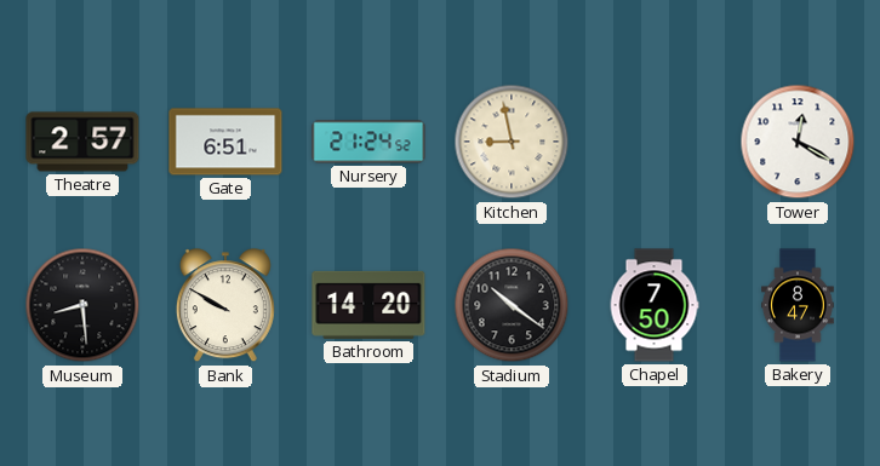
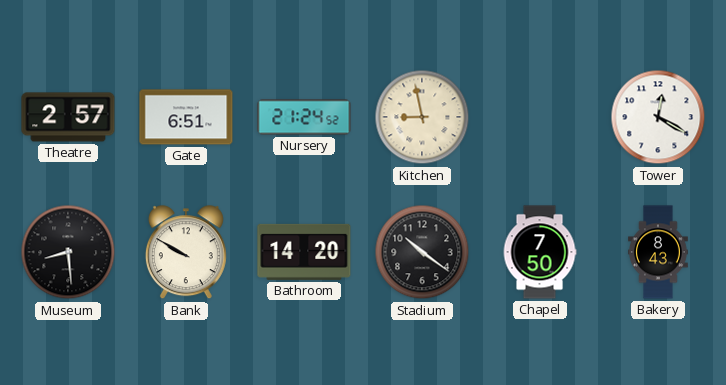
Bakery: 8:47 -> 8:43 (659, 252)
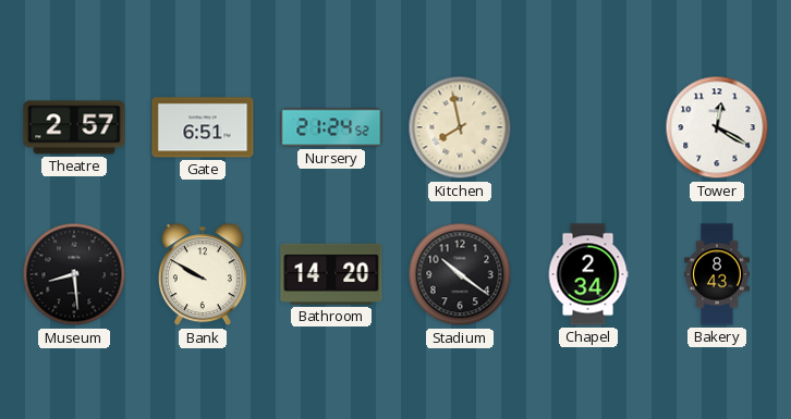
Kitchen: 8:58 -> 7:58 (460, 127)
Chapel: 7:50 -> 2:34 (588, 274)
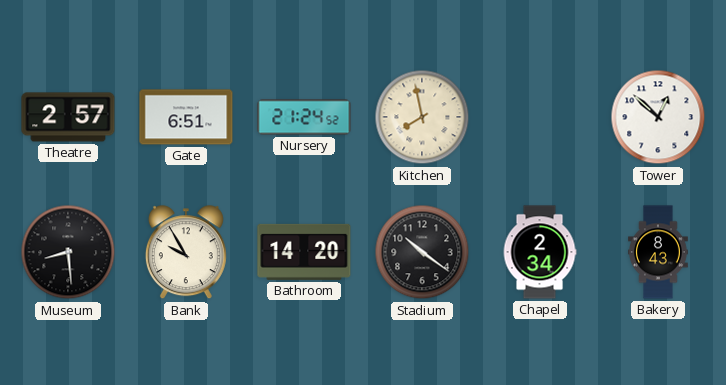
Tower: 12:20 -> 12:52 (658, 117)
Bank: 9:50 -> 9:55 (186, 253)
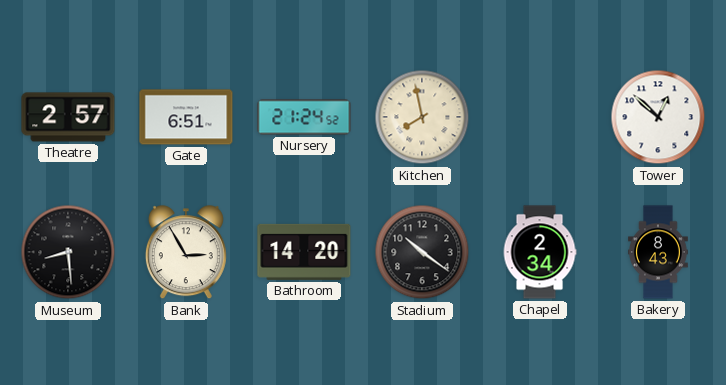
Bank: 9:55 -> 2:55 (186, 253)
